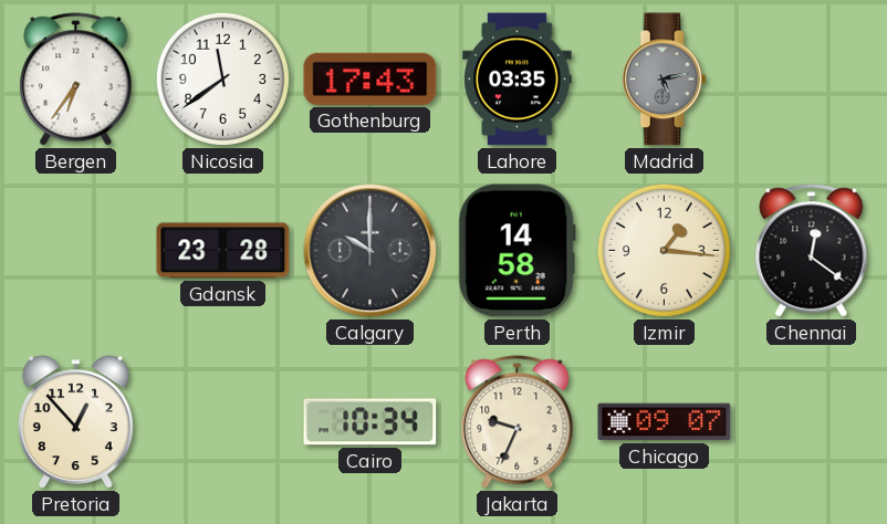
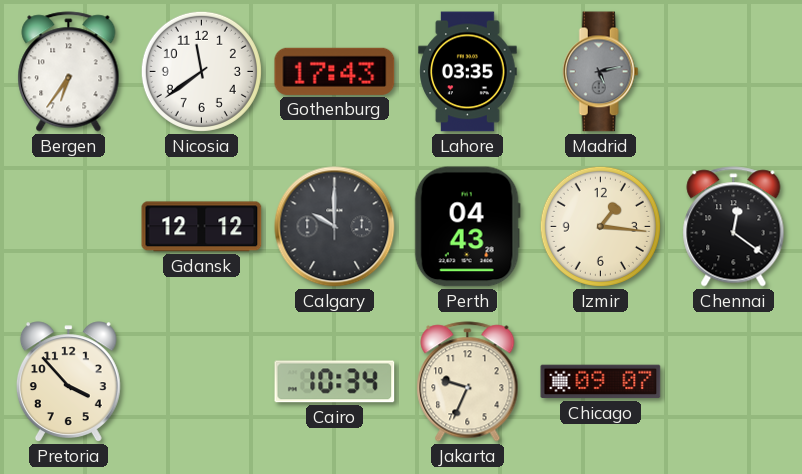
Gdansk: 23:28 -> 12:12 (202, 227)
Perth: 14:58 -> 04:43 (467, 227)
Pretoria: 12:53 -> 3:53 (68, 382)
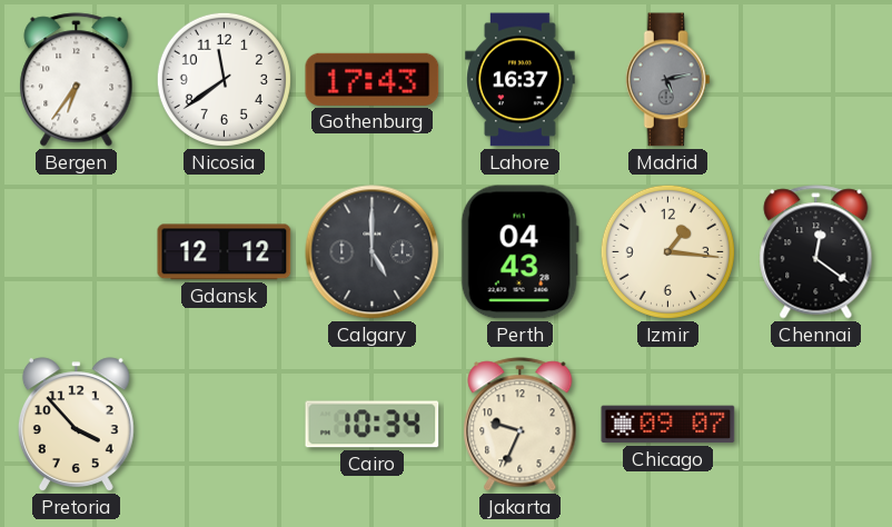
Lahore: 03:35 -> 16:37 (521, 80)
Calgary: 10:00 -> 5:00 (373, 252)
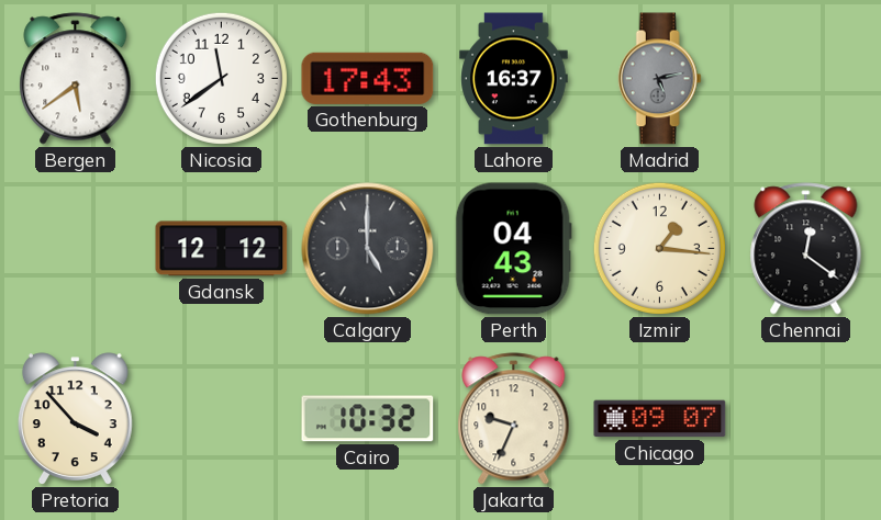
Bergen: 6:36 -> 5:39 (76, 79)
Cairo: 10:34 -> 10:32 (368, 419)
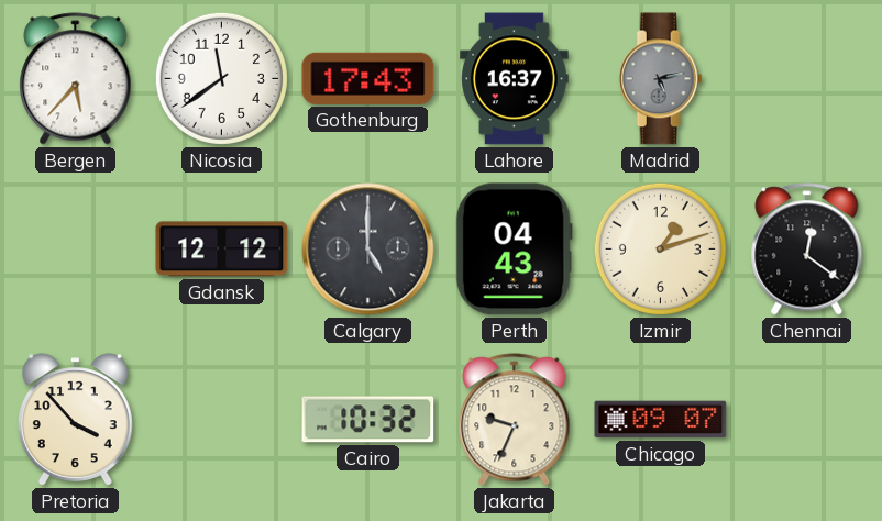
Bergen: 5:39 -> 5:37 (76, 79)
Izmir: 1:16 -> 1:12 (660, 248)
